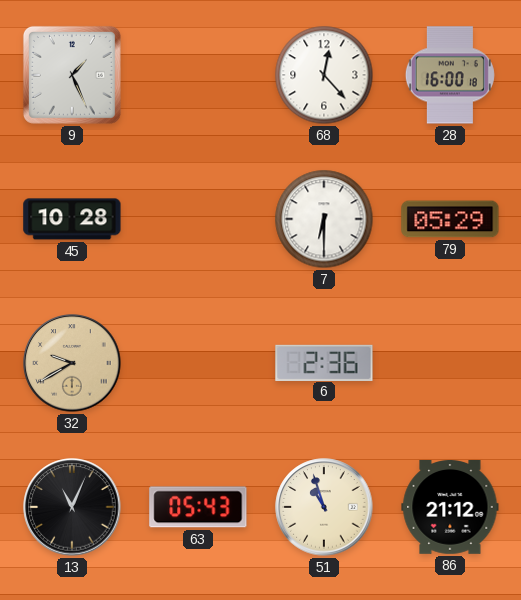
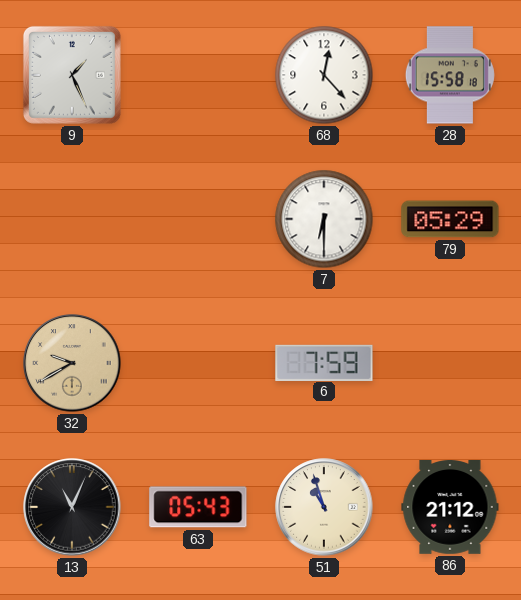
28: 16:00 -> 15:58 (450, 75)
45: 10:28 -> none (72, 219)
6: 2:36 -> 7:59 (324, 362)
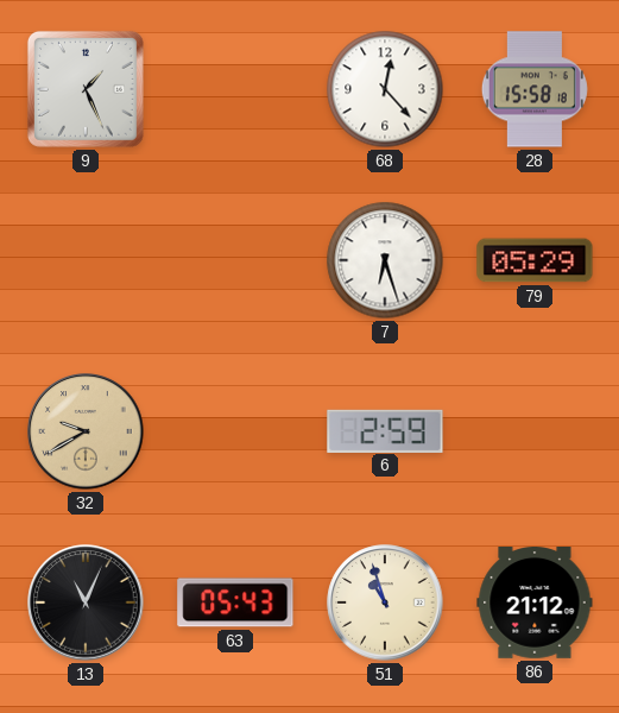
7: 6:30 -> 6:27 (385, 260)
6: 7:59 -> 2:59 (385, 430)
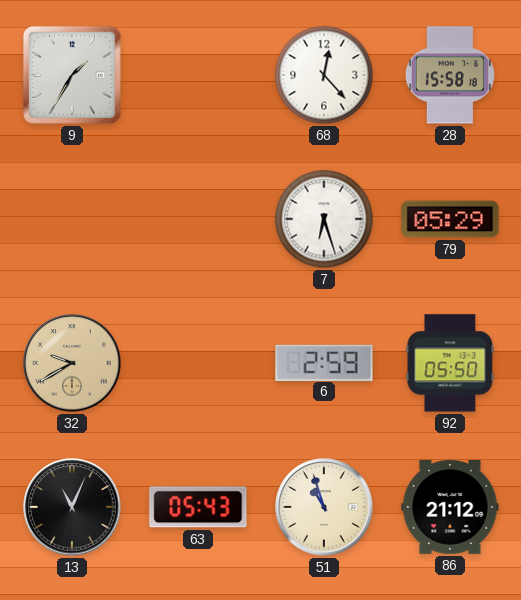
9: 1:26 -> 1:35 (72, 75)
92: none -> 05:50 (450, 363)
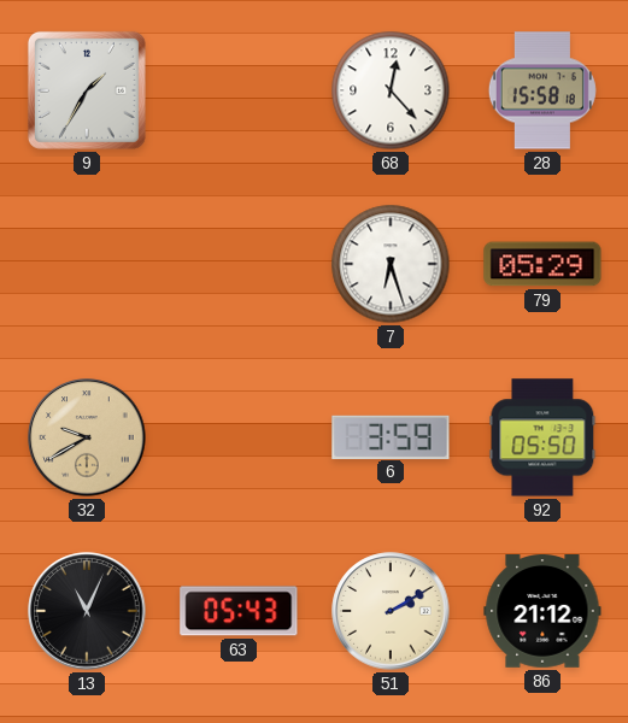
6: 2:59 -> 3:59 (391, 436)
51: 10:57 -> 2:10 (391, 611)
